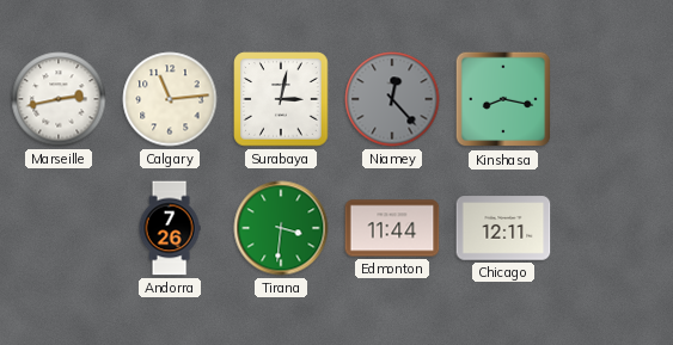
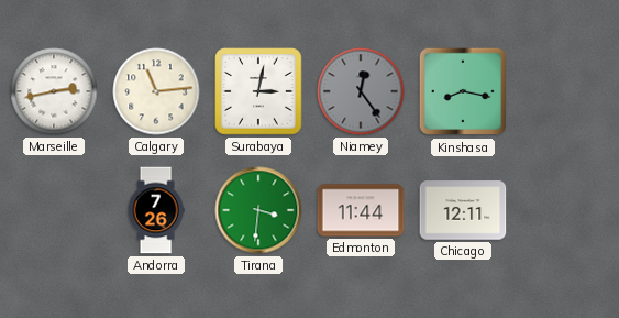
Niamey: 12:23 -> 12:24 (361, 91)
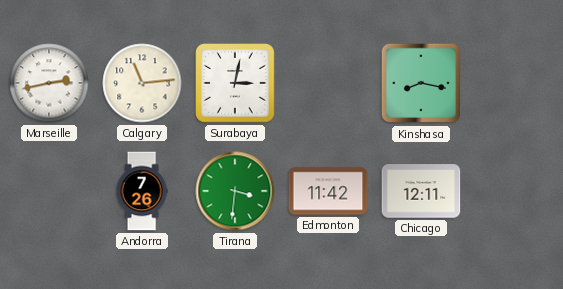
Niamey: 12:24 -> none (361, 91)
Edmonton: 11:44 -> 11:42 (328, 191)
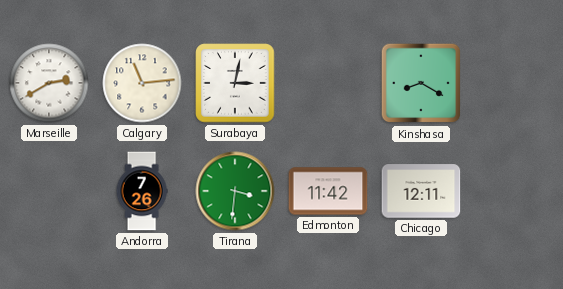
Marseille: 2:43 -> 2:40 (49, 83)
Kinshasa: 8:17 -> 8:20 (421, 83)
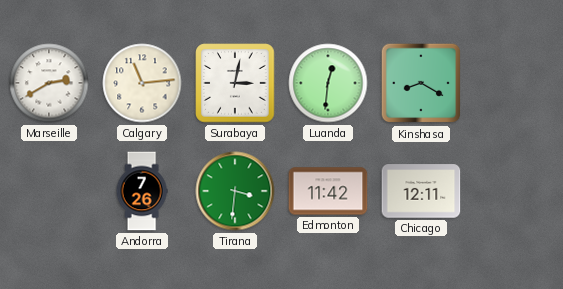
Luanda: none -> 12:31 (328, 83)
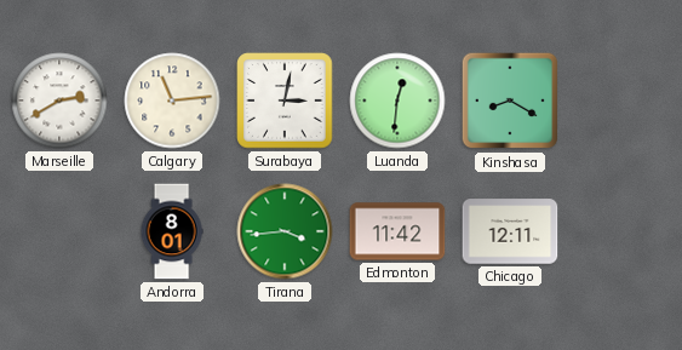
Andorra: 7:26 -> 8:01 (172, 231)
Tirana: 3:31 -> 3:44 (285, 231)
